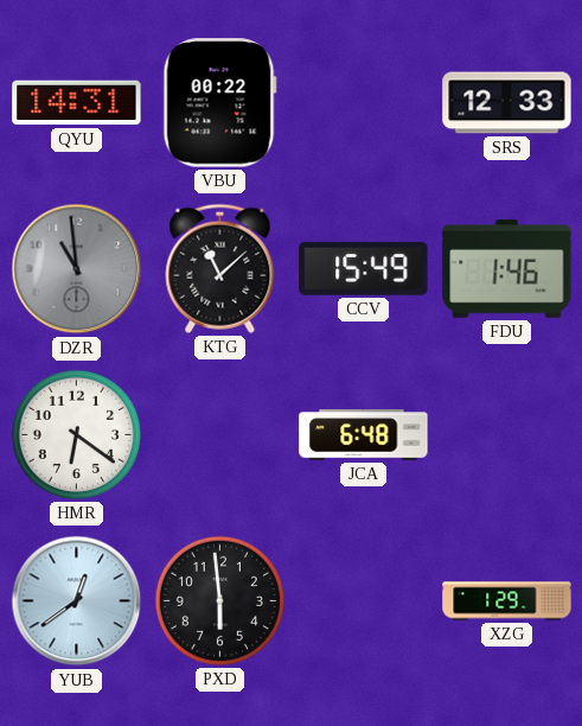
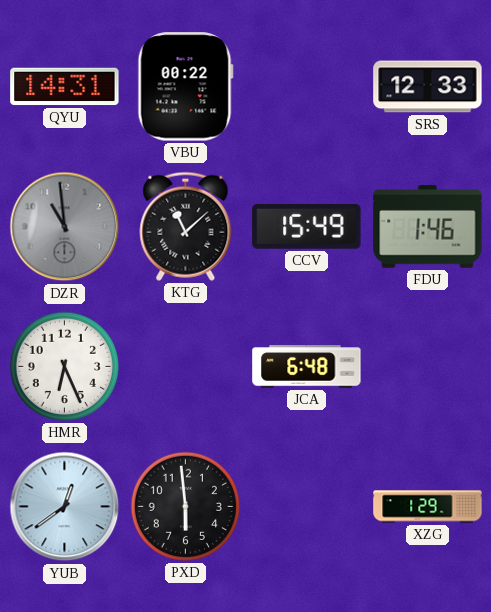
HMR: 6:21 -> 6:26 (64, 366)
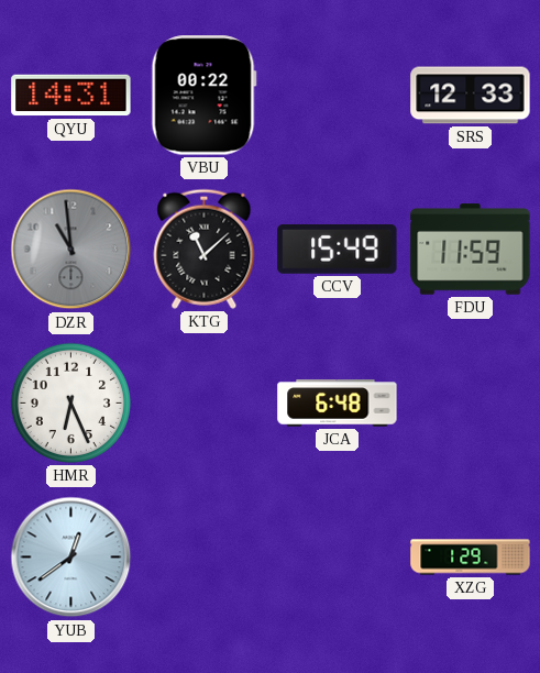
FDU: 1:46 -> 11:59 (471, 250)
PXD: 5:59 -> none (185, 506)
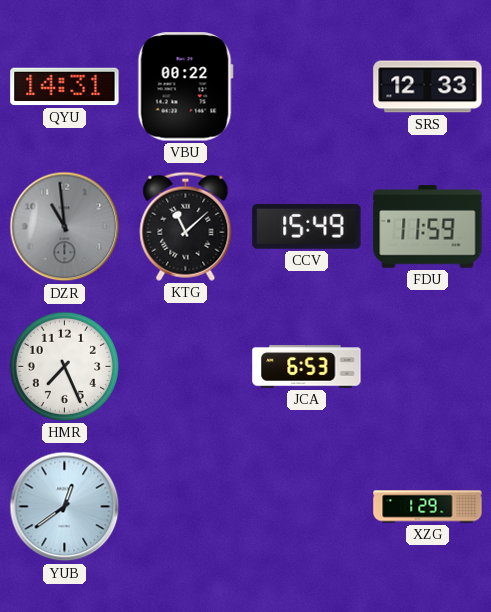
HMR: 6:26 -> 7:26 (64, 366)
JCA: 6:48 -> 6:53 (307, 367)
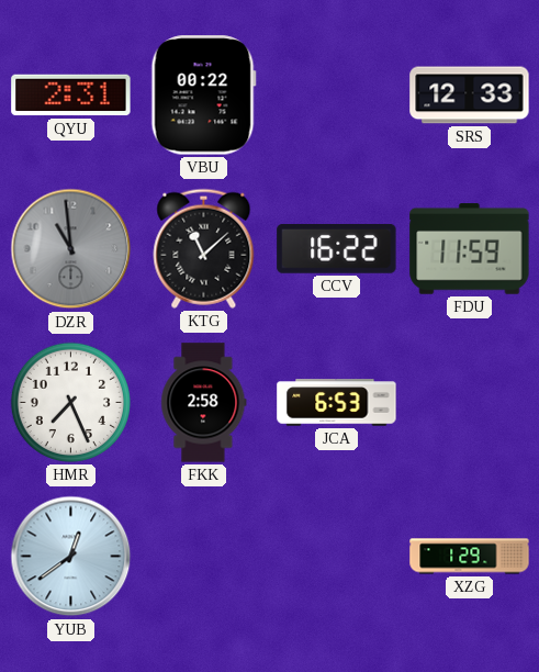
QYU: 14:31 -> 2:31 (71, 96)
CCV: 15:49 -> 16:22 (337, 248)
FKK: none -> 2:58 (204, 403)
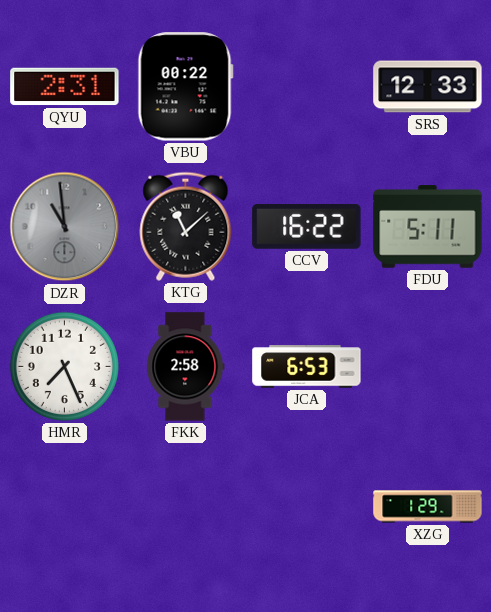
FDU: 11:59 -> 5:11 (428, 227)
YUB: 12:39 -> none (71, 557)
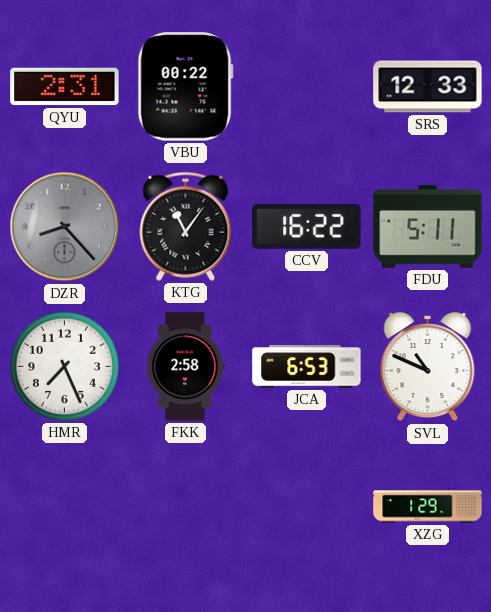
DZR: 10:59 -> 8:23 (65, 227)
KTG: 11:08 -> 11:06 (186, 226)
SVL: none -> 10:49 (428, 367)
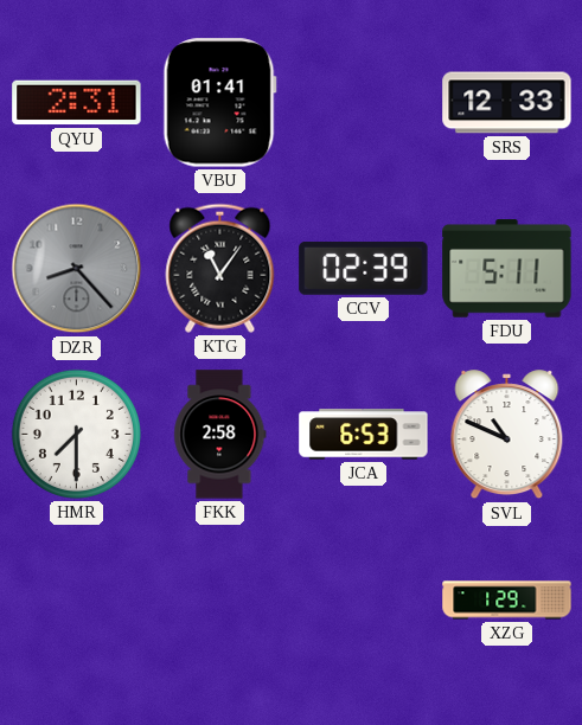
VBU: 00:22 -> 01:41 (219, 103)
CCV: 16:22 -> 02:39 (364, 268)
HMR: 7:26 -> 7:30 (76, 434)
